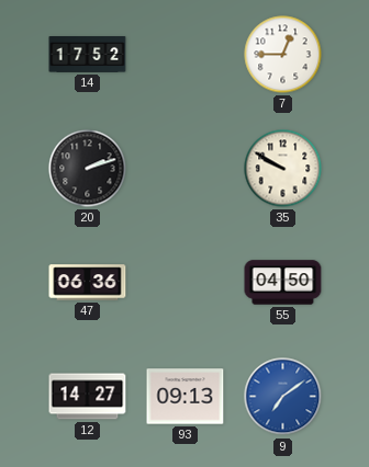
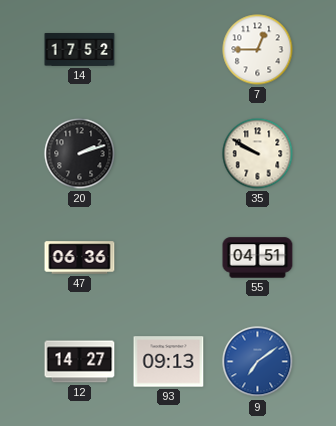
55: 04:50 -> 04:51 (258, 258)
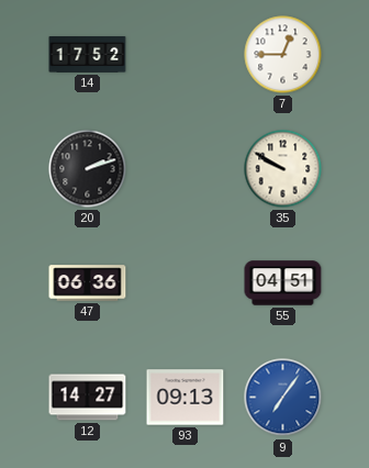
9: 7:09 -> 7:06 (283, 398)
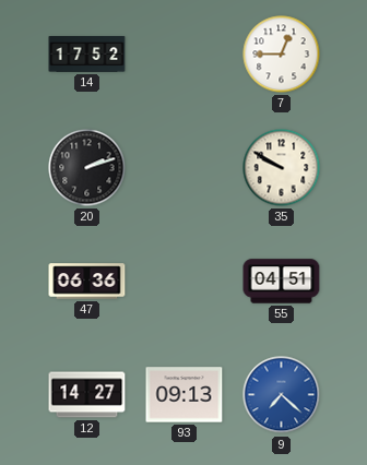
9: 7:06 -> 7:22 (282, 395)
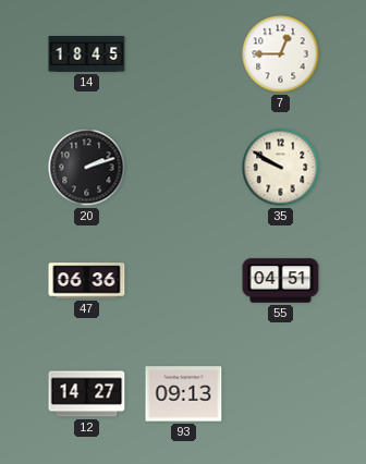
14: 17:52 -> 18:45 (87, 54)
9: 7:22 -> none (282, 395)
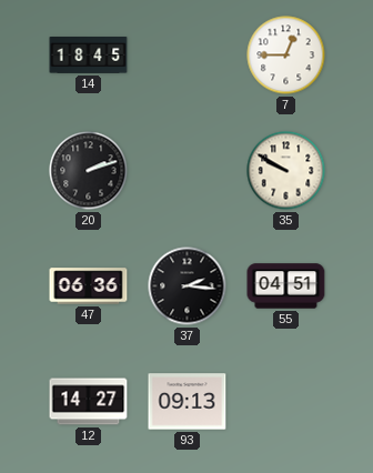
37: none -> 2:16 (188, 286)
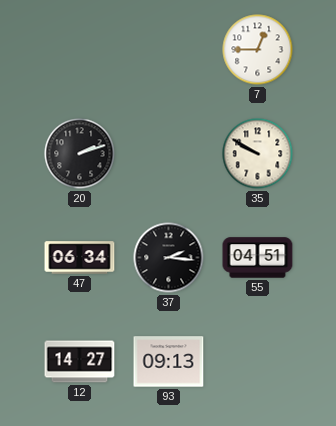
14: 18:45 -> none (89, 56)
47: 06:36 -> 06:34 (80, 258)
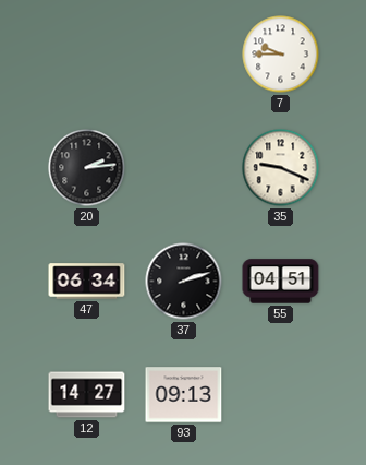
7: 12:45 -> 9:45 (281, 55)
20: 2:12 -> 2:14 (87, 168)
35: 9:50 -> 9:19 (281, 168)
37: 2:16 -> 2:12 (184, 282)
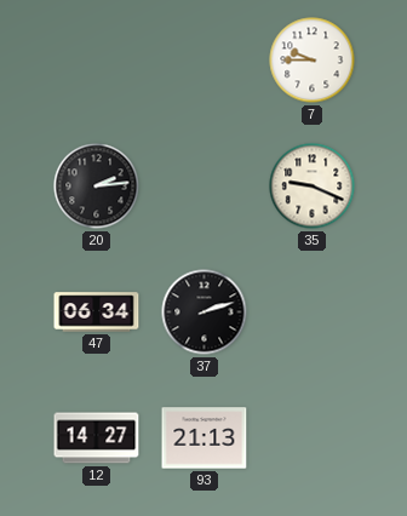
55: 04:51 -> none (281, 282)
93: 09:13 -> 21:13 (205, 438)
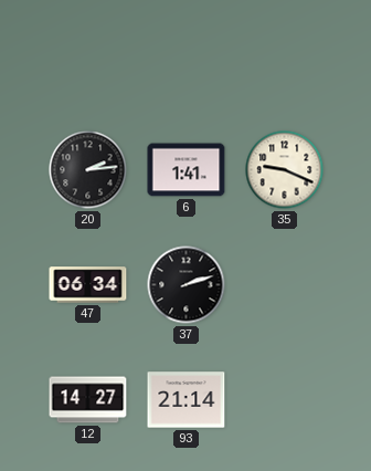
7: 9:45 -> none (313, 61)
6: none -> 1:41 (187, 170)
93: 21:13 -> 21:14 (187, 400)
